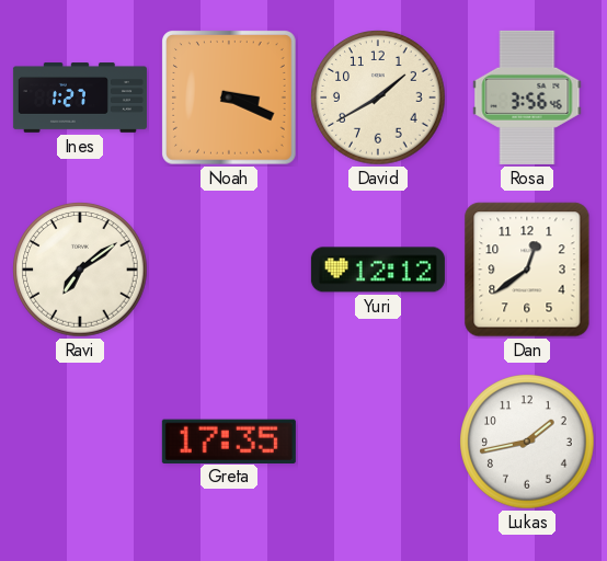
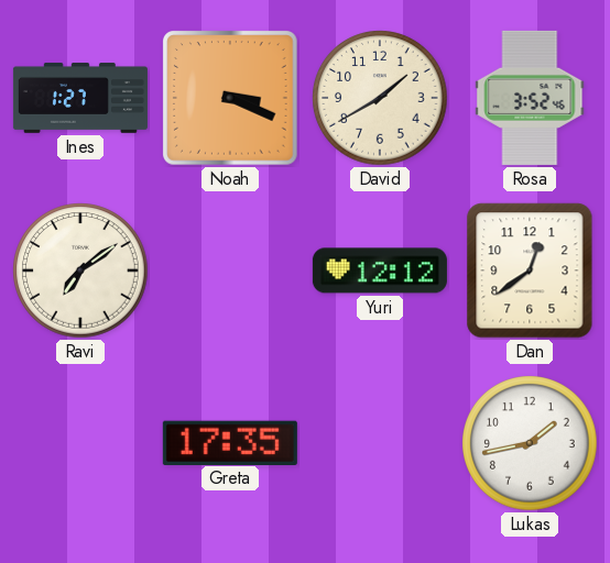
Rosa: 3:56 -> 3:52 (530, 98)
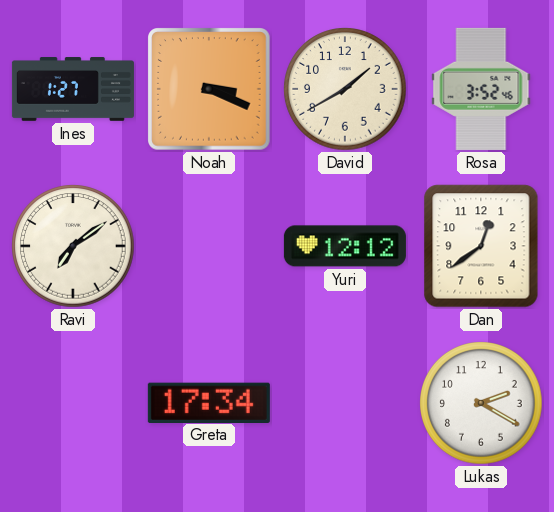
Greta: 17:35 -> 17:34 (209, 402)
Lukas: 1:43 -> 2:20 (481, 403)
